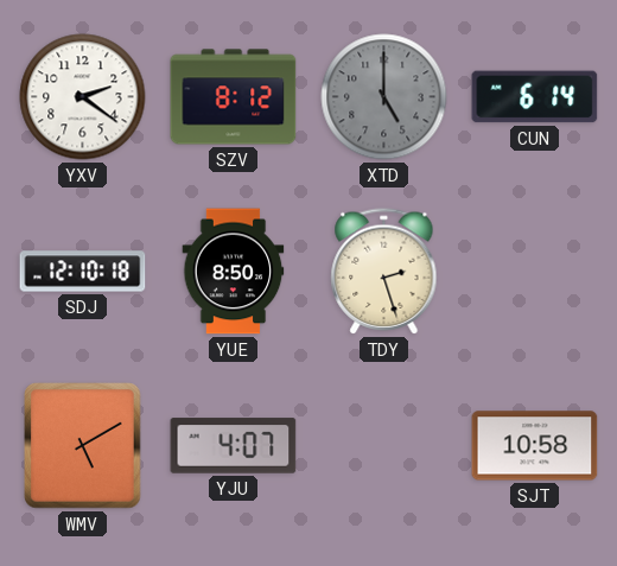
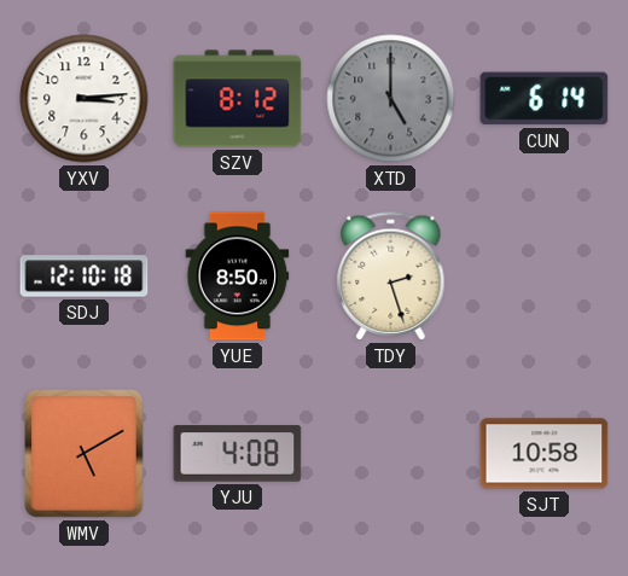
YXV: 2:21 -> 3:14 (85, 99)
YJU: 4:07 -> 4:08 (238, 454)
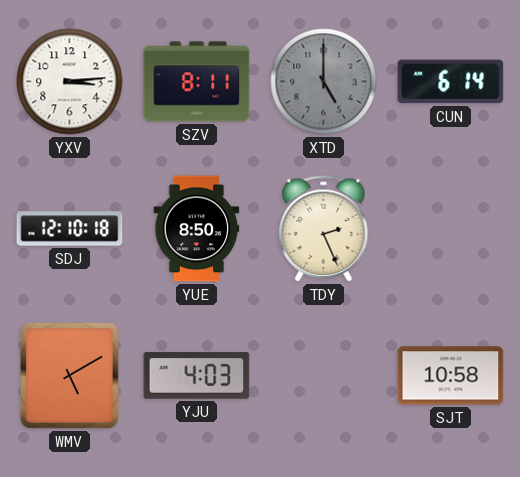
SZV: 8:12 -> 8:11 (197, 82)
TDY: 2:27 -> 2:26 (324, 229)
YJU: 4:08 -> 4:03 (197, 376)
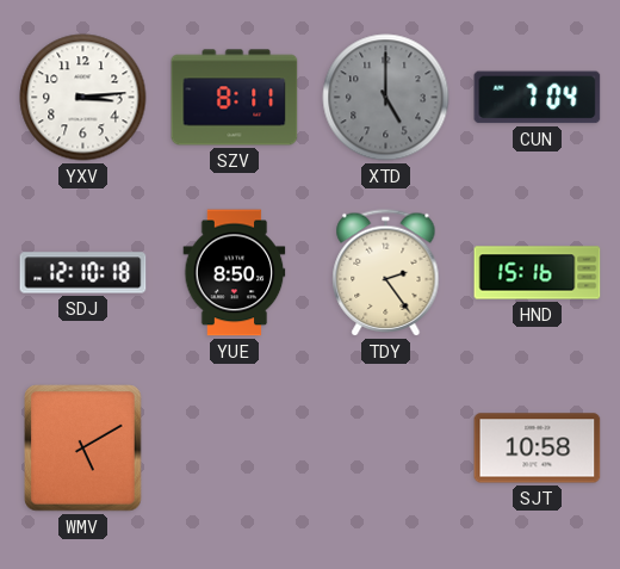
CUN: 6:14 -> 7:04 (538, 98)
TDY: 2:26 -> 2:24 (386, 273)
HND: none -> 15:16 (538, 273)
YJU: 4:03 -> none (197, 376)
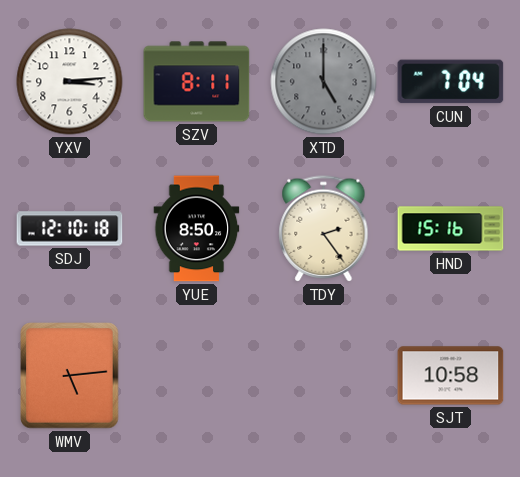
WMV: 5:10 -> 5:14 (70, 376)
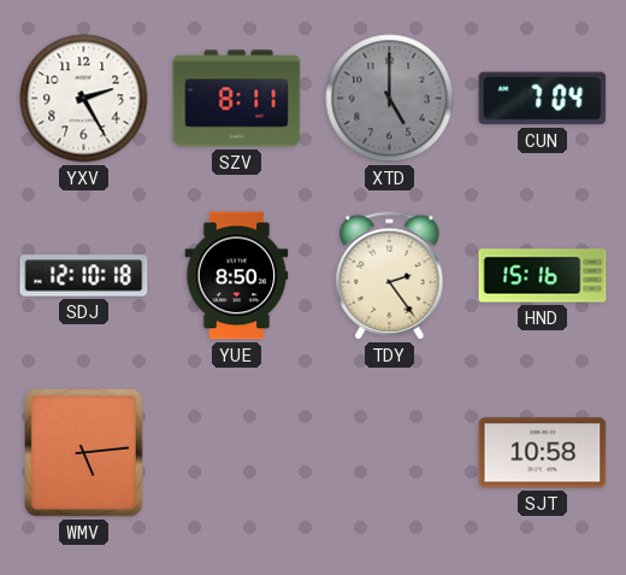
YXV: 3:14 -> 2:25 (84, 99)
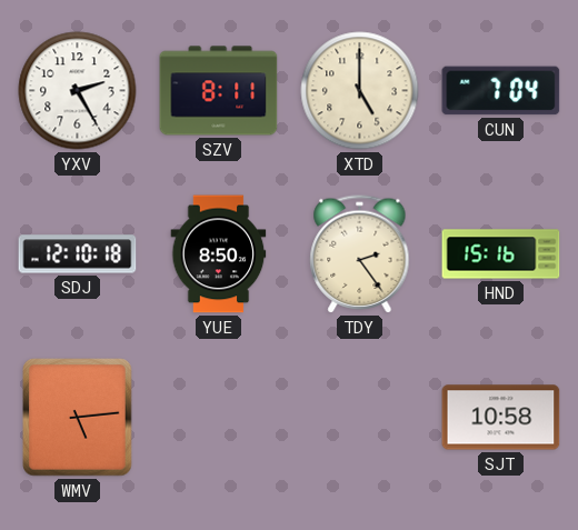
XTD dial: grey -> cream (360, 91)
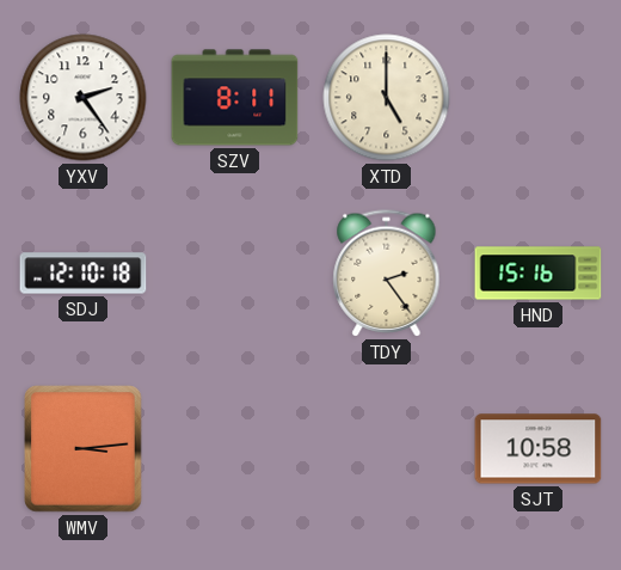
YXV: 2:25 -> 2:24 (84, 98)
CUN: 7:04 -> none (501, 91)
YUE: 8:50 -> none (219, 254)
WMV: 5:14 -> 3:14 (84, 449)
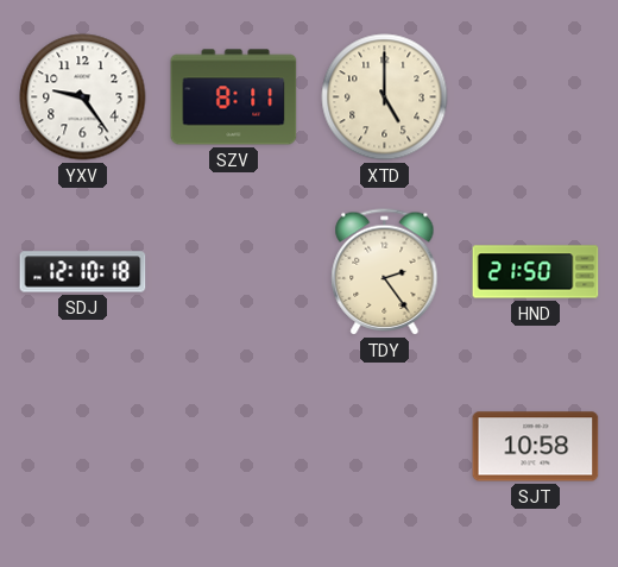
YXV: 2:24 -> 9:24 (83, 97)
HND: 15:16 -> 21:50 (536, 272)
WMV: 3:14 -> none (84, 449)
